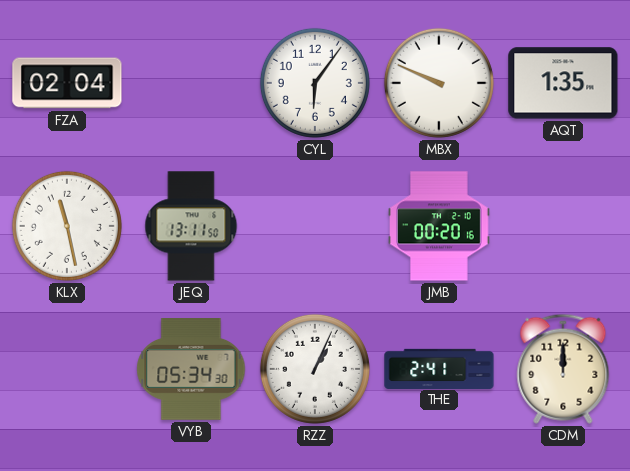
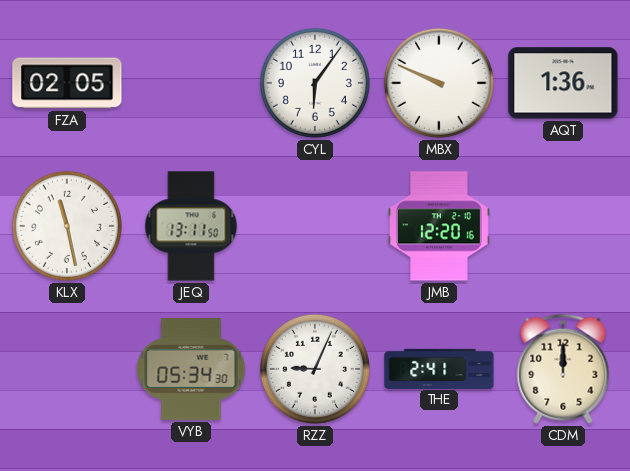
FZA: 02:04 -> 02:05 (67, 83)
AQT: 1:35 -> 1:36 (563, 83)
JMB: 00:20 -> 12:20 (440, 226)
RZZ: 1:04 -> 9:04 (315, 369)
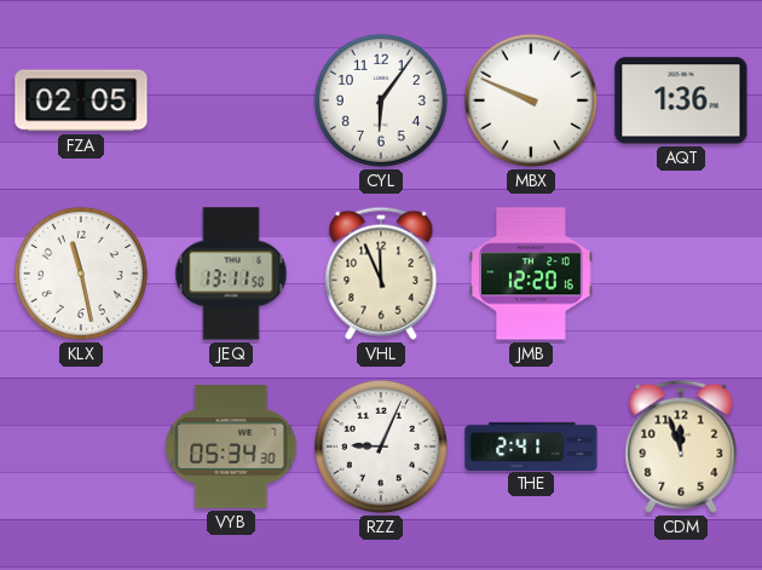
VHL: none -> 11:56 (381, 274)
CDM: 12:00 -> 11:57 (681, 447)
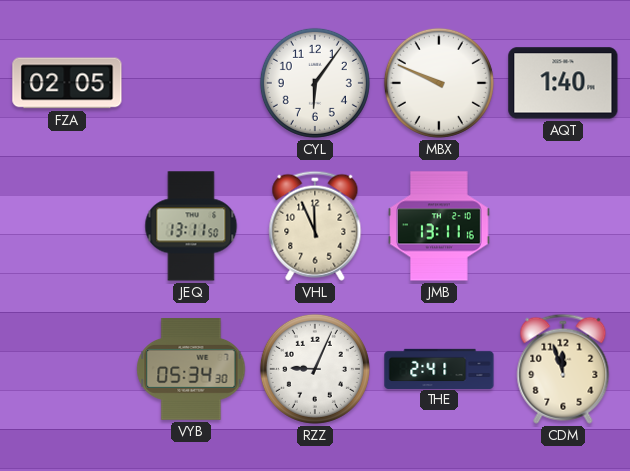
AQT: 1:36 -> 1:40 (563, 83)
KLX: 11:28 -> none (81, 274)
JMB: 12:20 -> 13:11 (440, 226)
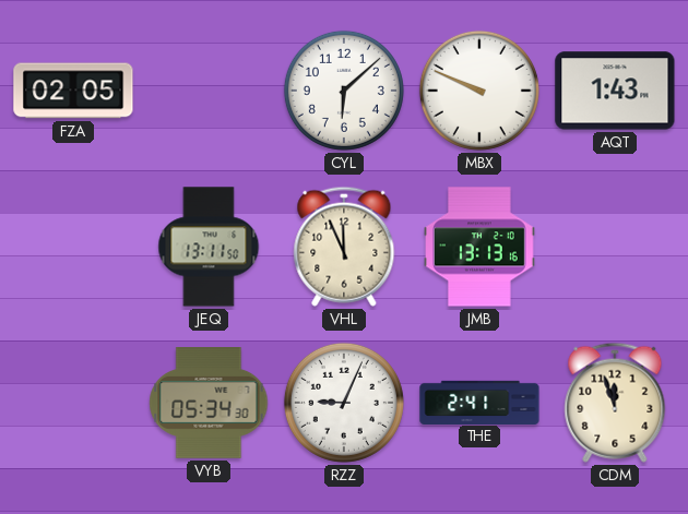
CYL: 6:06 -> 6:08 (344, 91)
AQT: 1:40 -> 1:43 (615, 91)
JMB: 13:11 -> 13:13 (481, 247)
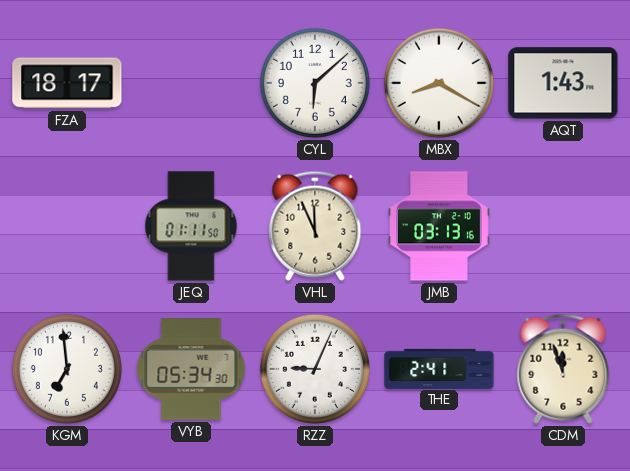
FZA: 02:05 -> 18:17 (67, 83)
MBX: 9:49 -> 8:20 (439, 83)
JEQ: 13:11 -> 01:11 (191, 226)
JMB: 13:13 -> 03:13 (440, 226)
KGM: none -> 6:59 (67, 369)
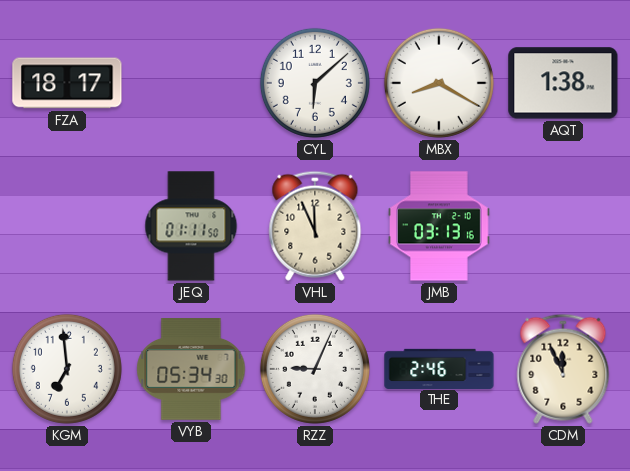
AQT: 1:43 -> 1:38 (563, 83)
THE: 2:41 -> 2:46 (439, 368)
CDM: 11:57 -> 11:56 (563, 369)
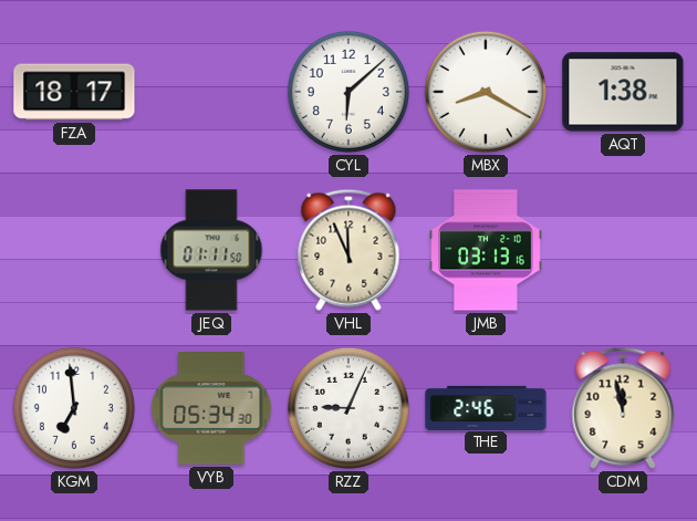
CDM: 11:56 -> 11:58 (623, 408)
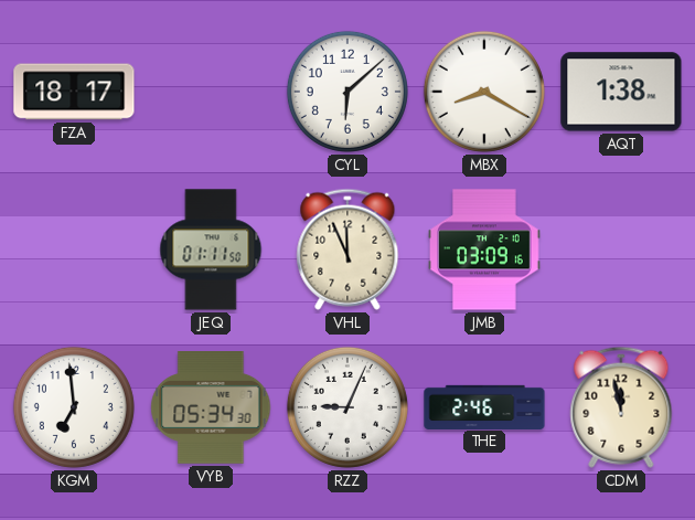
JMB: 03:13 -> 03:09 (485, 250)
